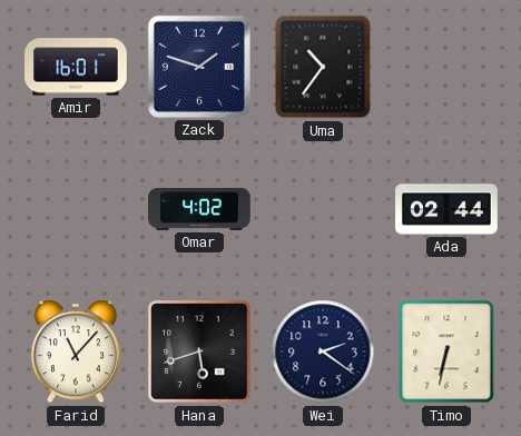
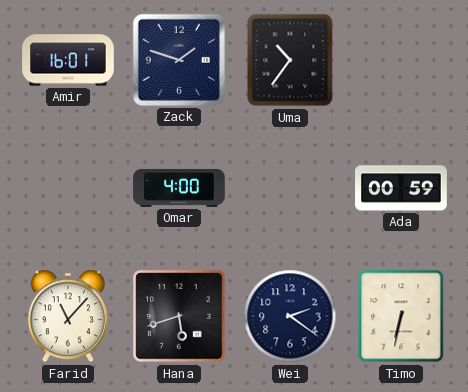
Omar: 4:02 -> 4:00 (179, 188)
Ada: 02:44 -> 00:59 (401, 188)
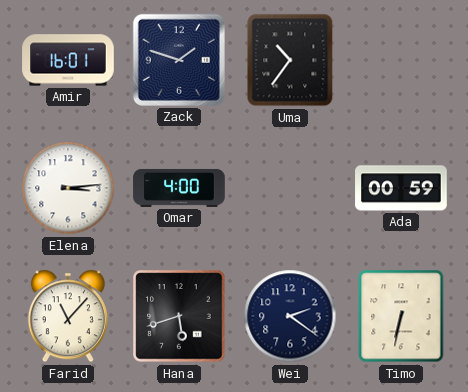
Elena: none -> 3:14 (68, 188)
